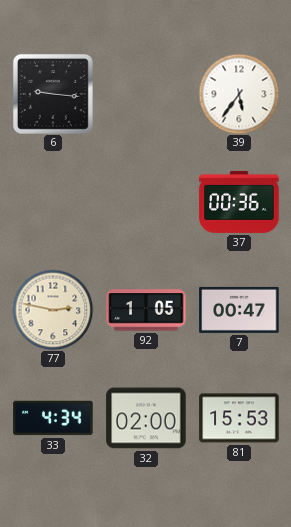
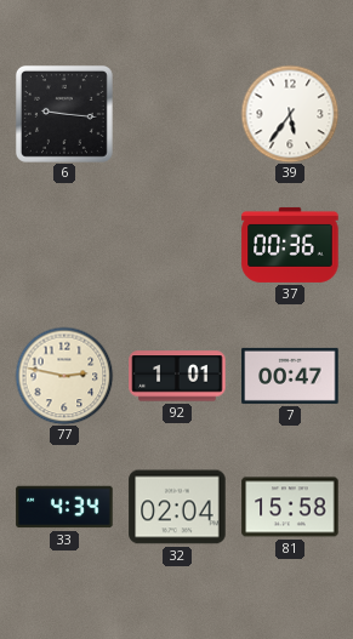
92: 1:05 -> 1:01 (177, 376)
32: 02:00 -> 02:04 (177, 507)
81: 15:53 -> 15:58 (290, 507)
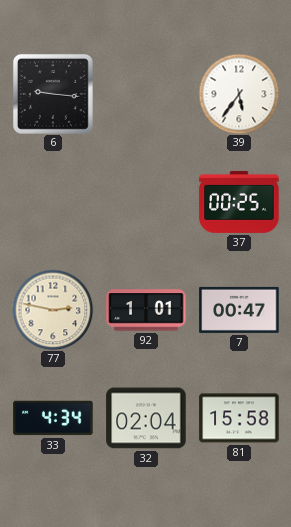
37: 00:36 -> 00:25 (239, 202)
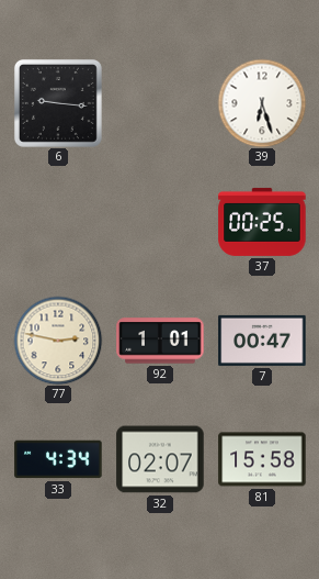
39: 5:36 -> 6:27 (262, 103)
32: 02:04 -> 02:07 (160, 459)
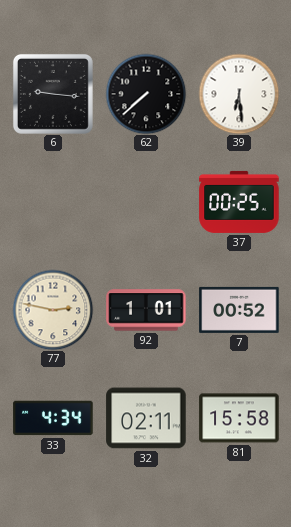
62: none -> 7:38 (146, 94)
39: 6:27 -> 6:29 (239, 94)
7: 00:47 -> 00:52 (239, 310)
32: 02:07 -> 02:11 (146, 418)
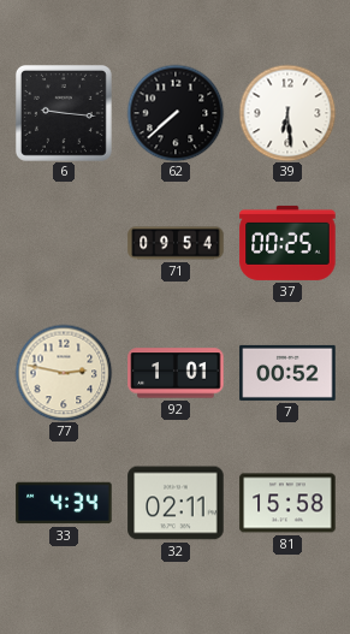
71: none -> 09:54 (176, 243)
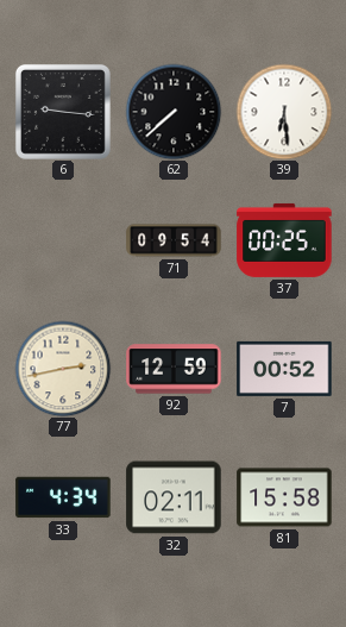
77: 2:47 -> 2:43 (63, 369)
92: 1:01 -> 12:59 (174, 369)
